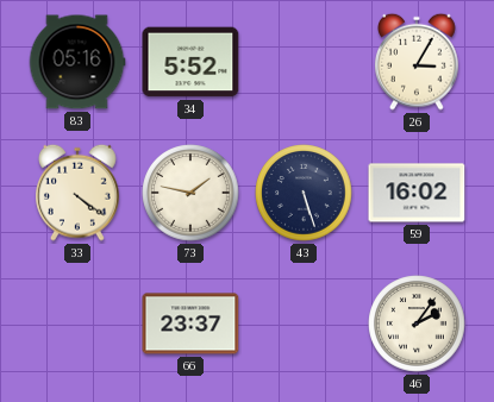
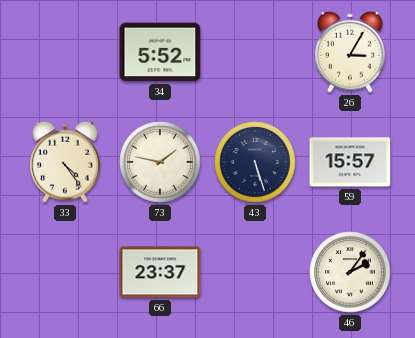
83: 05:16 -> none (77, 62)
33: 4:21 -> 4:24 (66, 162)
59: 16:02 -> 15:57 (350, 162)
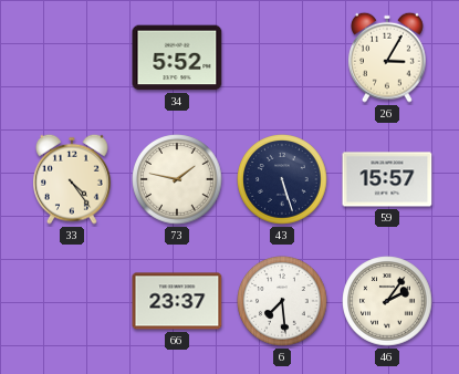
6: none -> 7:29 (282, 301)
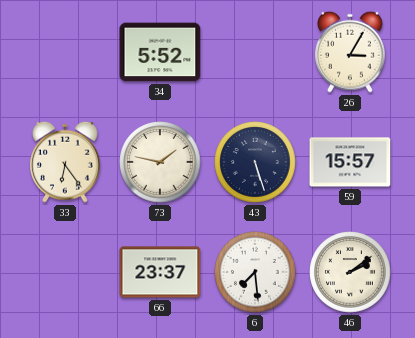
33: 4:24 -> 6:24 (66, 162)
46: 2:06 -> 2:09 (350, 272)
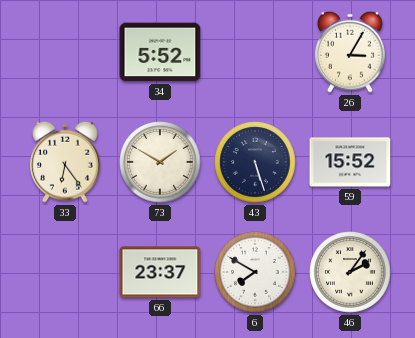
73: 1:47 -> 1:50 (160, 162)
59: 15:57 -> 15:52 (350, 162)
6: 7:29 -> 7:50 (255, 272)
46: 2:09 -> 2:06 (350, 272)
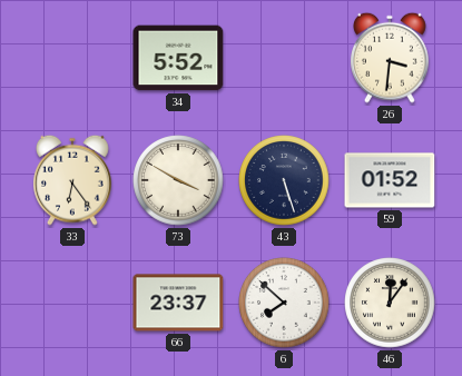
26: 3:05 -> 3:31 (391, 58)
73: 1:50 -> 3:50 (178, 180)
59: 15:52 -> 01:52 (390, 180)
6: 7:50 -> 7:52 (284, 303)
46: 2:06 -> 12:06 (390, 303)
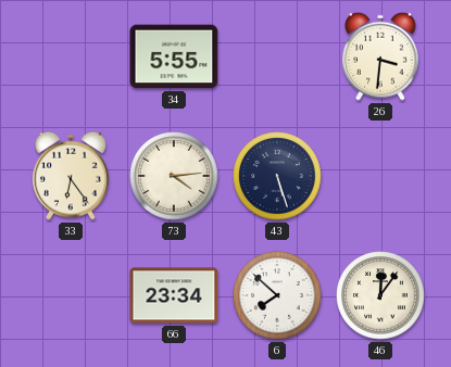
34: 5:52 -> 5:55 (174, 56)
73: 3:50 -> 4:14 (174, 176)
59: 01:52 -> none (390, 180)
66: 23:37 -> 23:34 (174, 295)
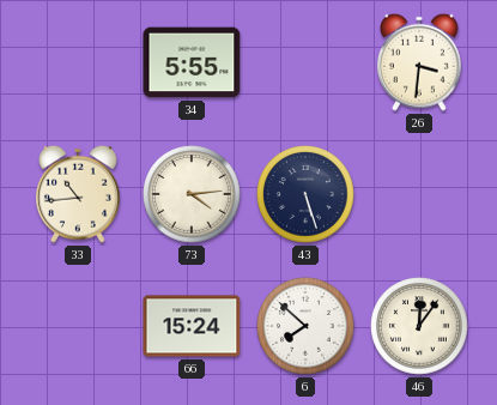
33: 6:24 -> 10:44 (79, 194)
66: 23:34 -> 15:24 (192, 326)
